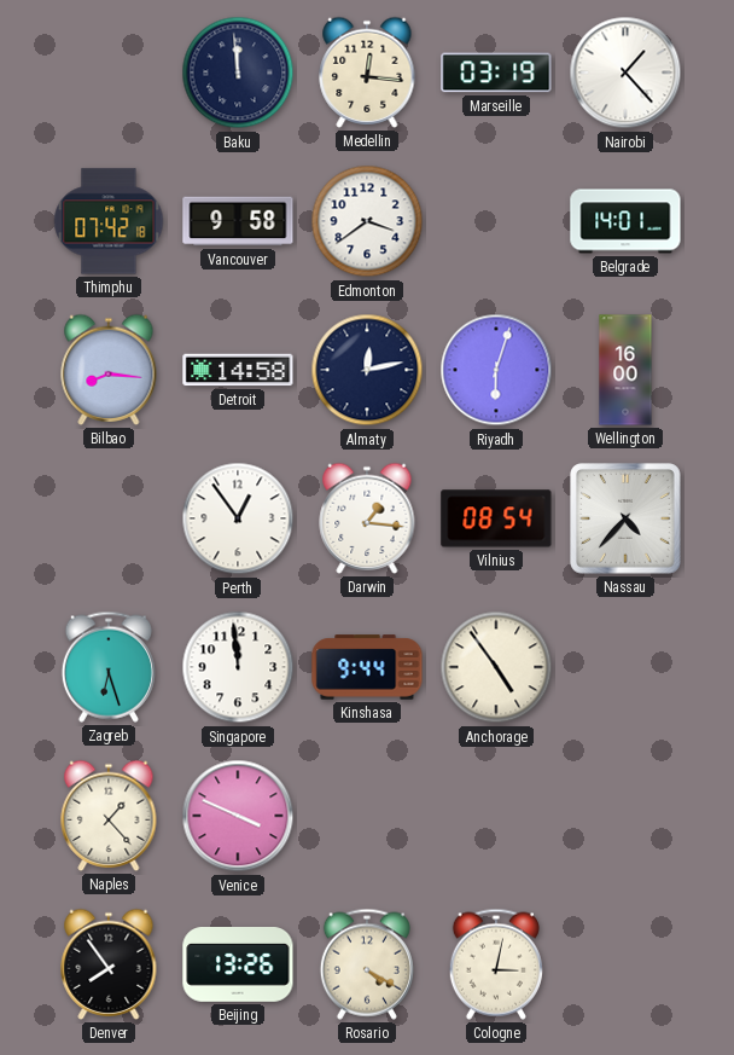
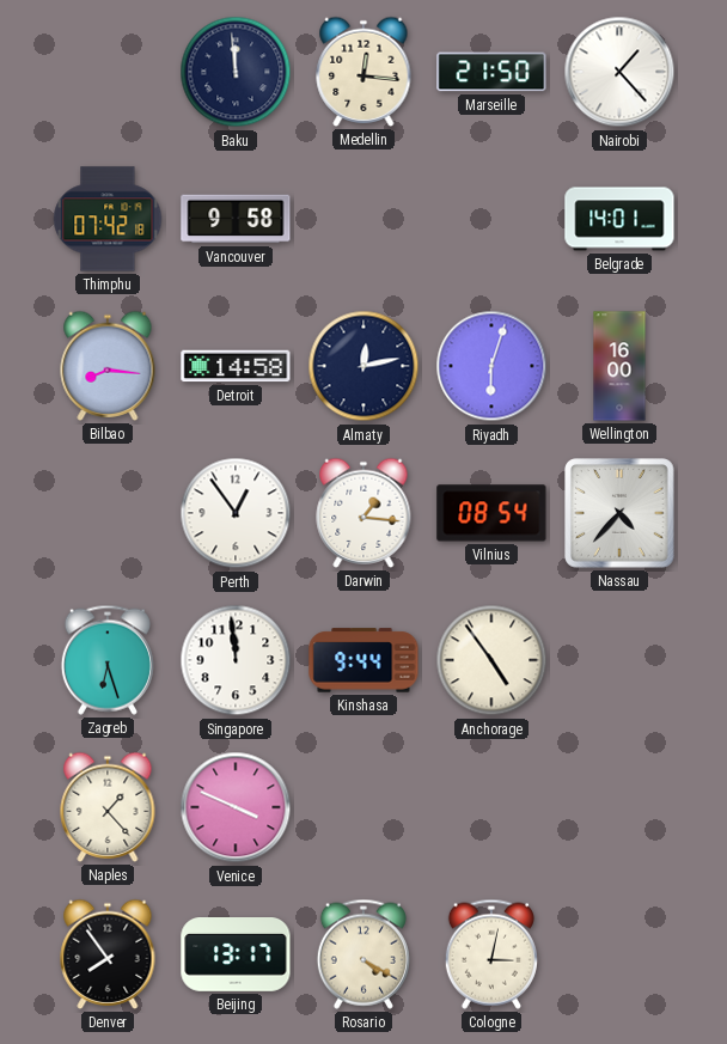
Marseille: 03:19 -> 21:50 (491, 72)
Edmonton: 3:39 -> none (367, 221)
Beijing: 13:26 -> 13:17 (236, 956)
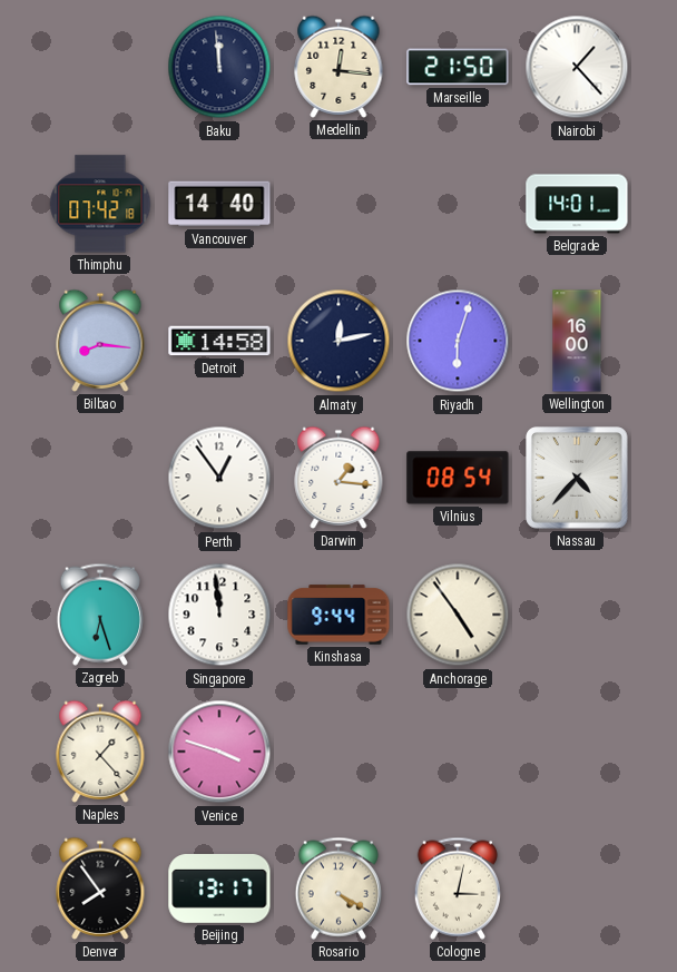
Vancouver: 9:58 -> 14:40 (219, 204)
Venice: 3:49 -> 3:48 (219, 752)
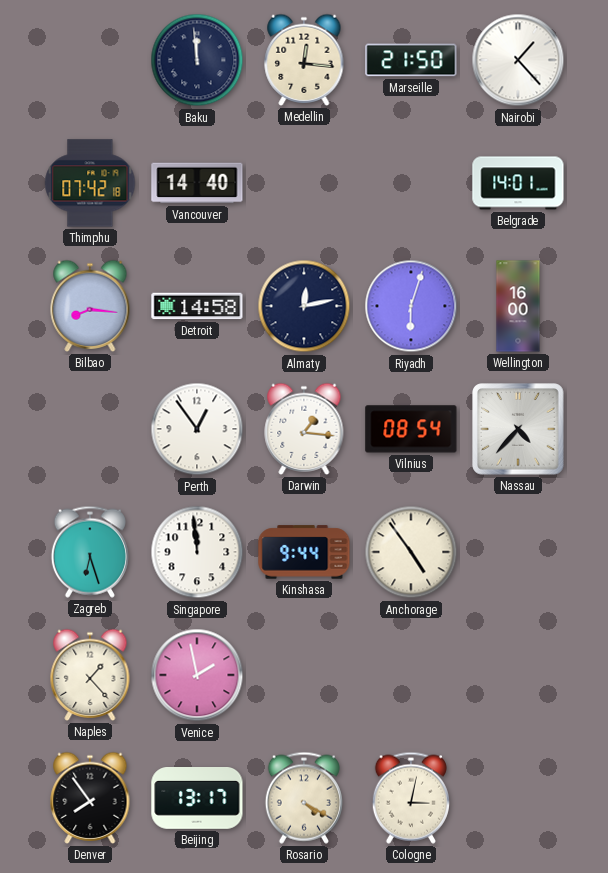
Venice: 3:48 -> 1:58 (197, 675)
